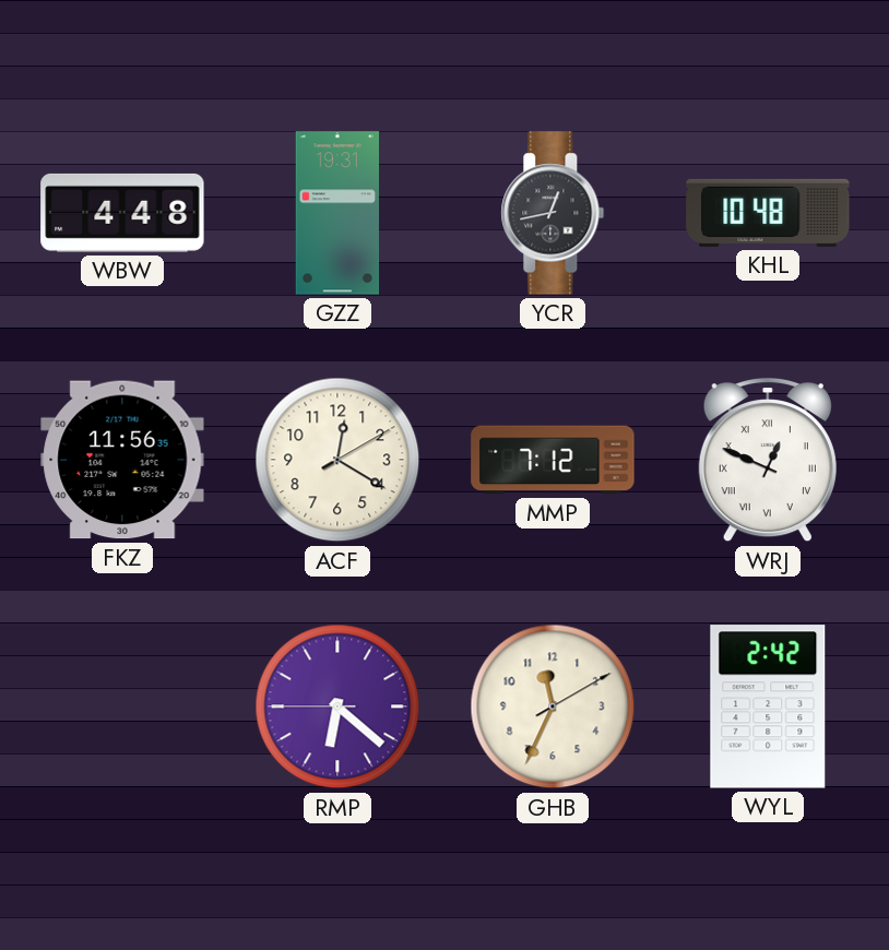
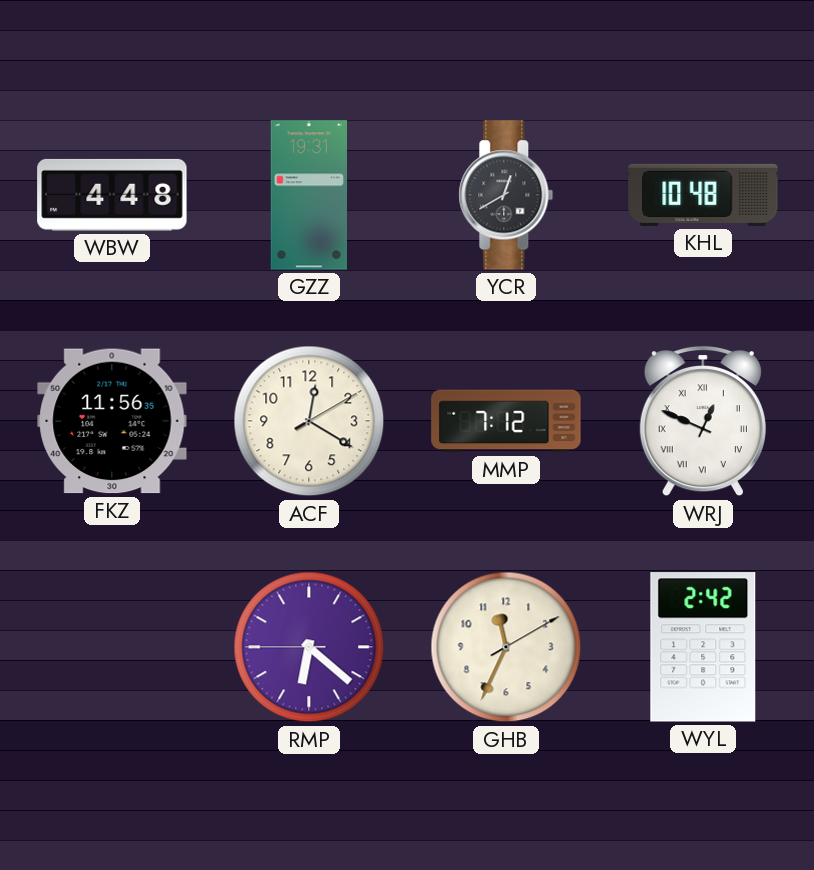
YCR: 12:43 -> 12:40 (506, 195)
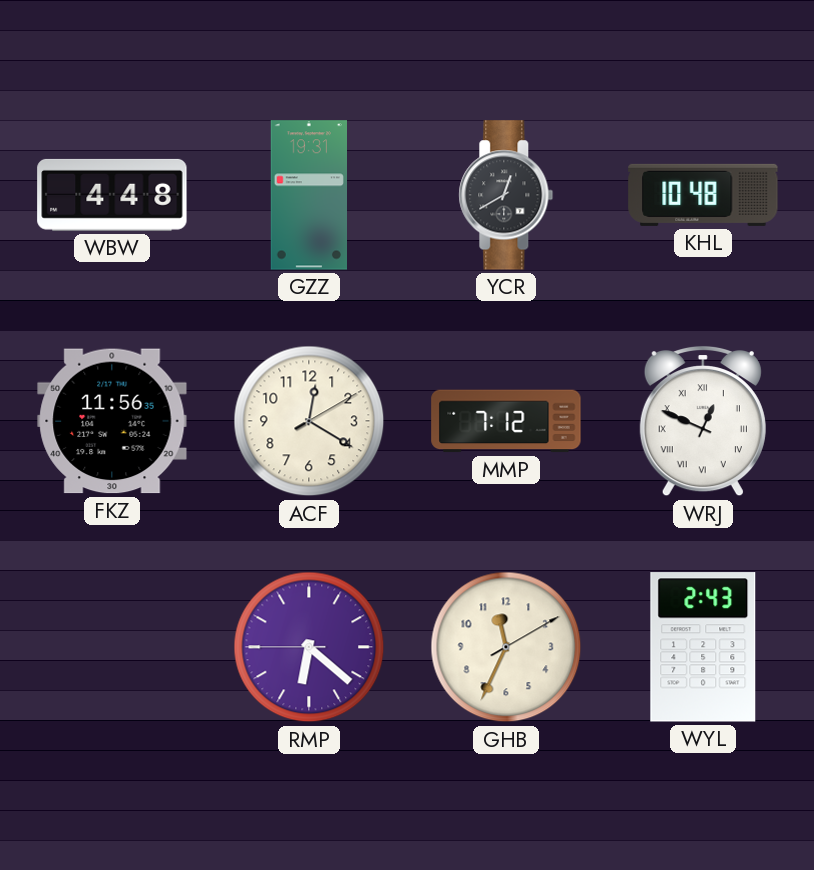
WYL: 2:42 -> 2:43 (703, 647)
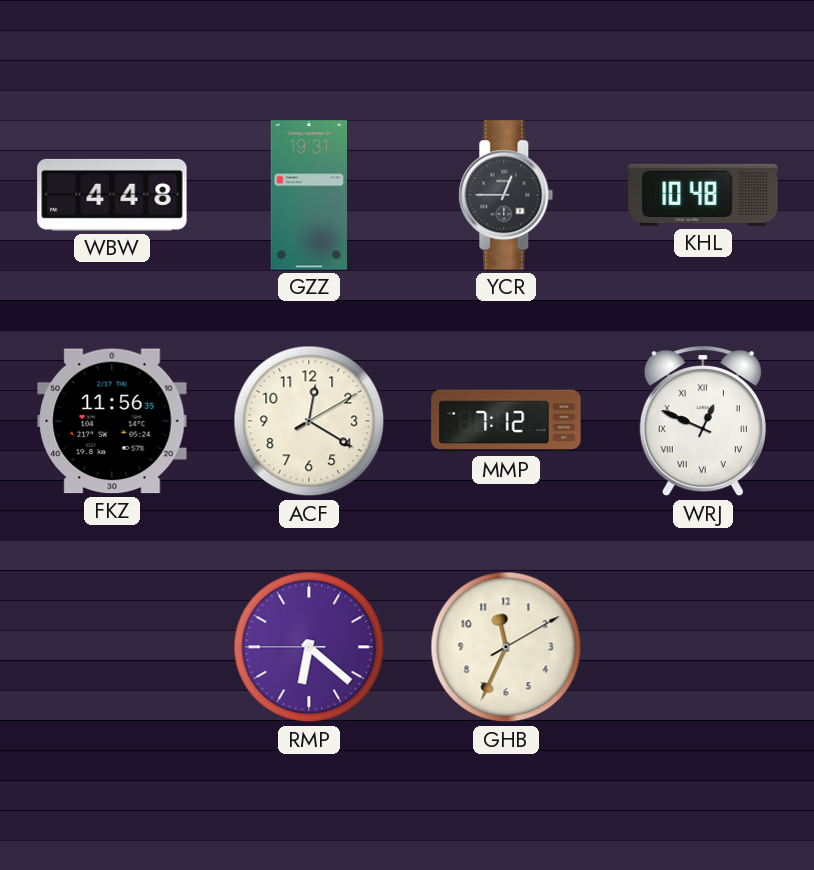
YCR: 12:40 -> 12:45 (506, 195)
WYL: 2:43 -> none (703, 647)
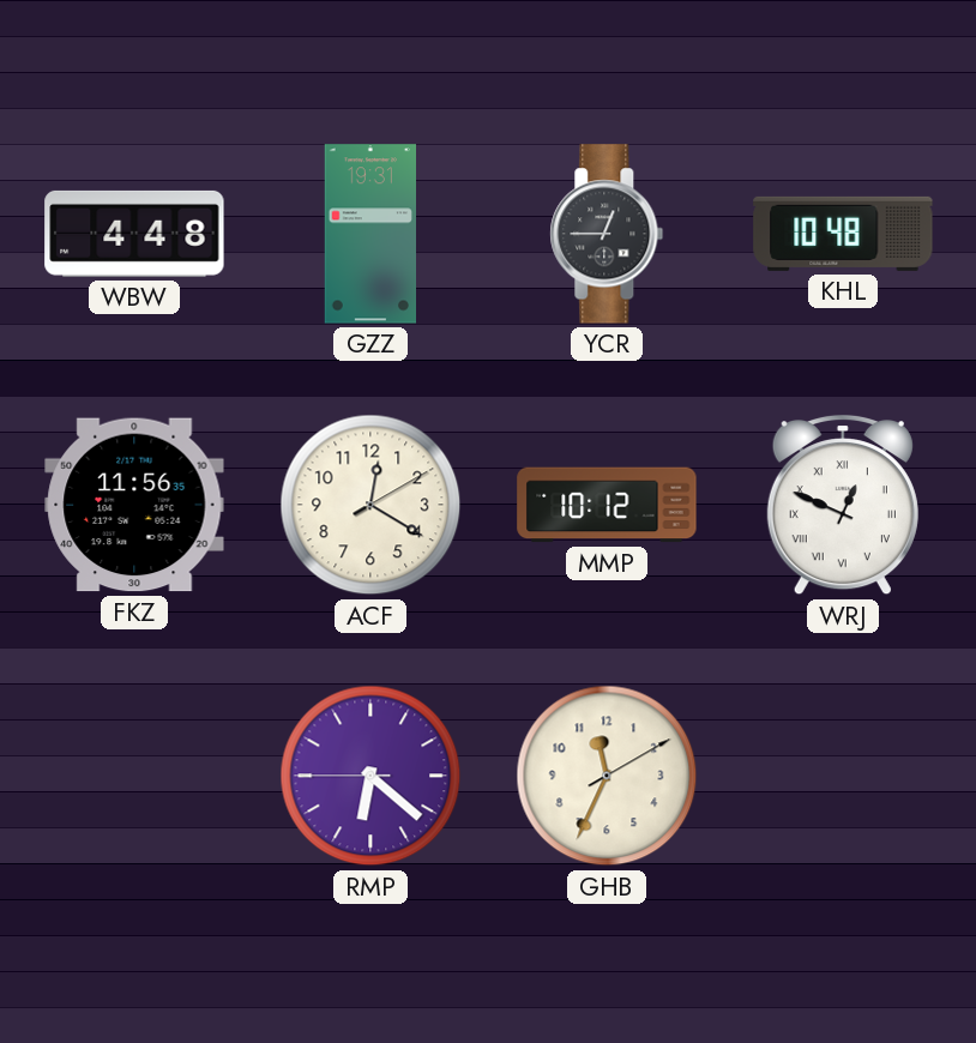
MMP: 7:12 -> 10:12 (607, 505)
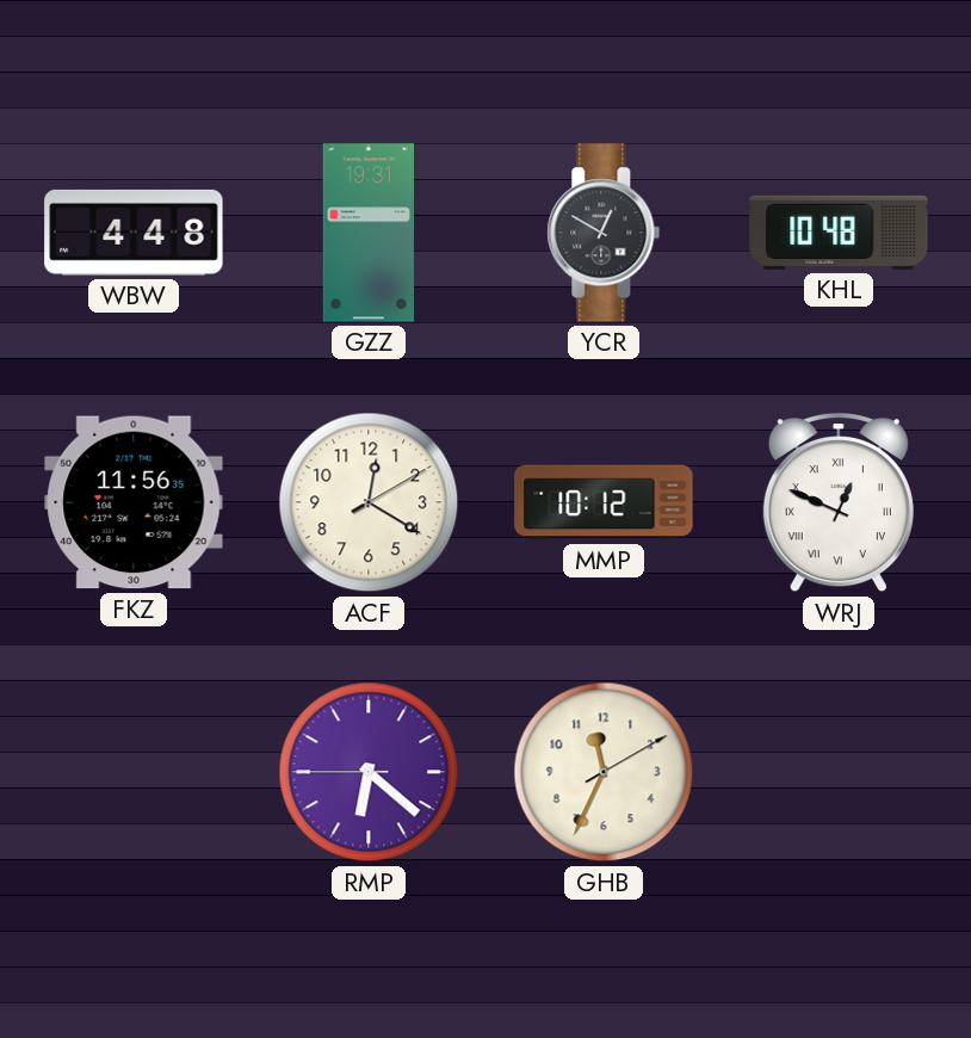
YCR: 12:45 -> 12:50 (604, 233)
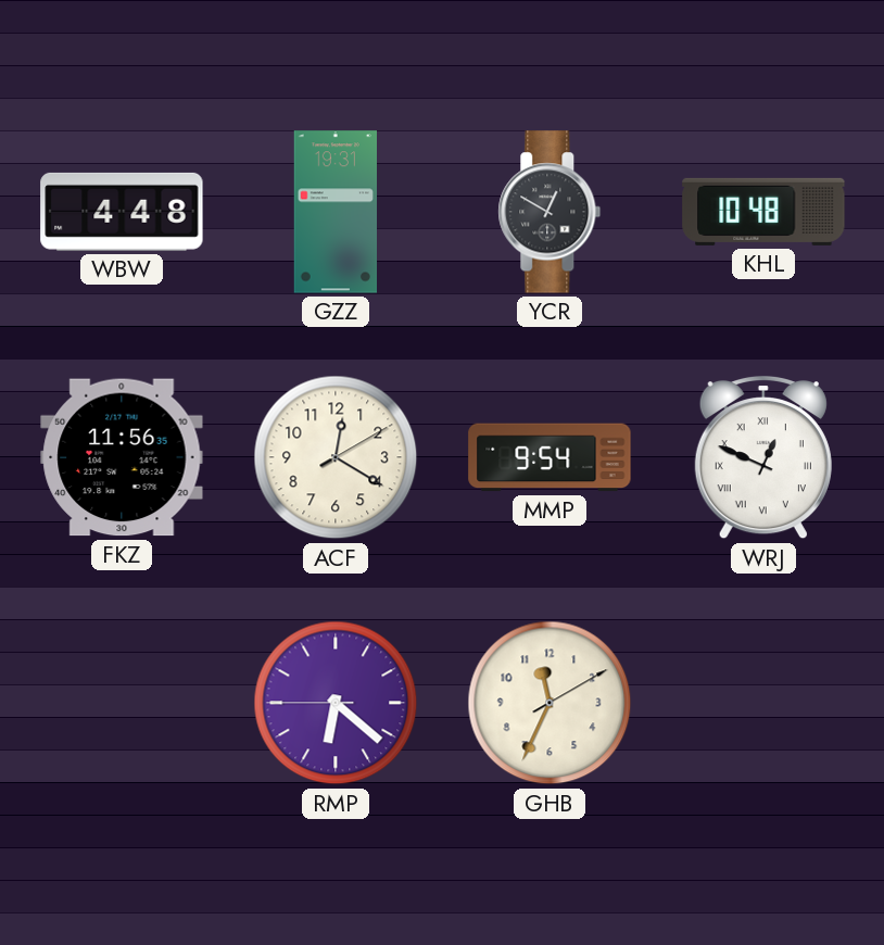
MMP: 10:12 -> 9:54 (550, 457)
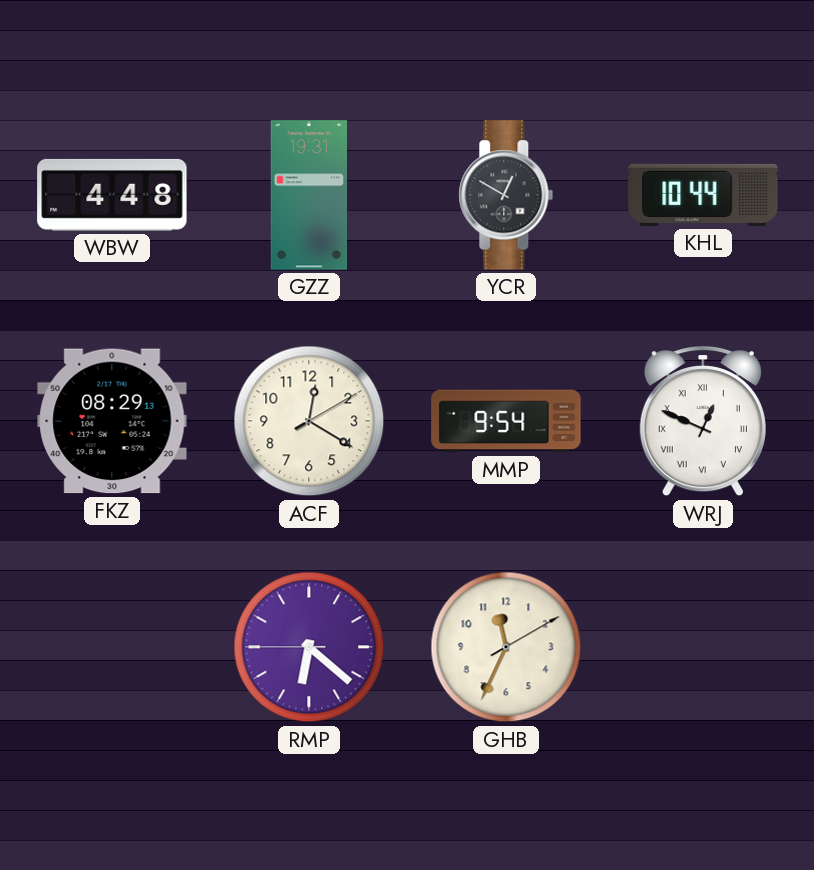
KHL: 10:48 -> 10:44 (703, 195)
FKZ: 11:56 -> 08:29 (112, 421)
